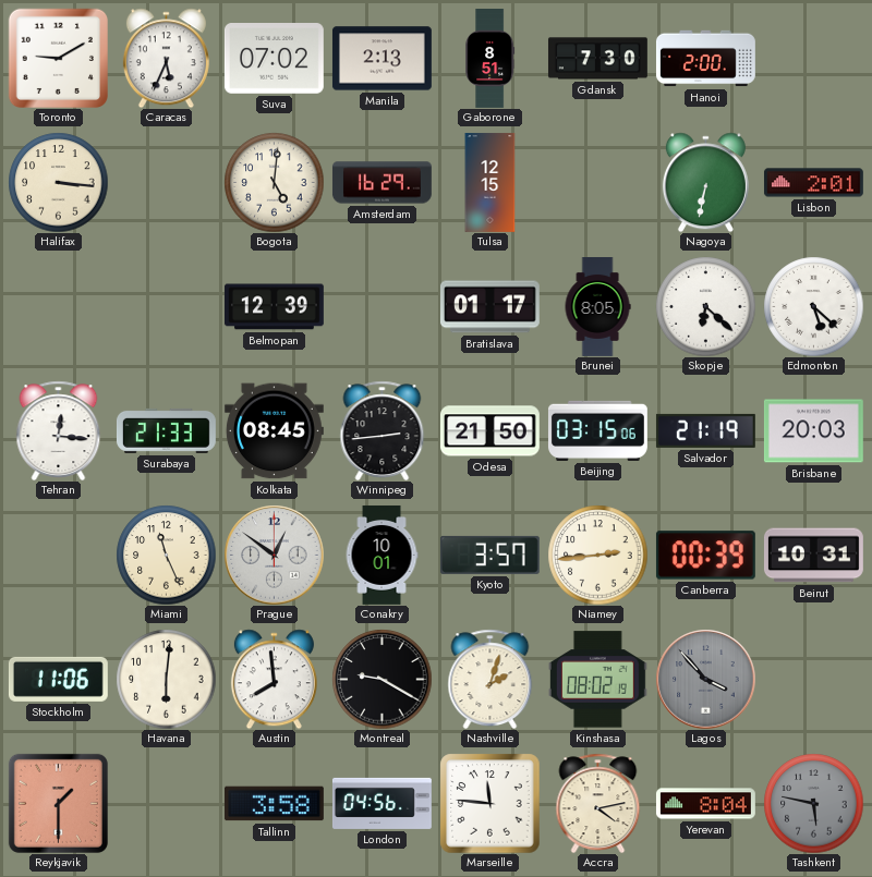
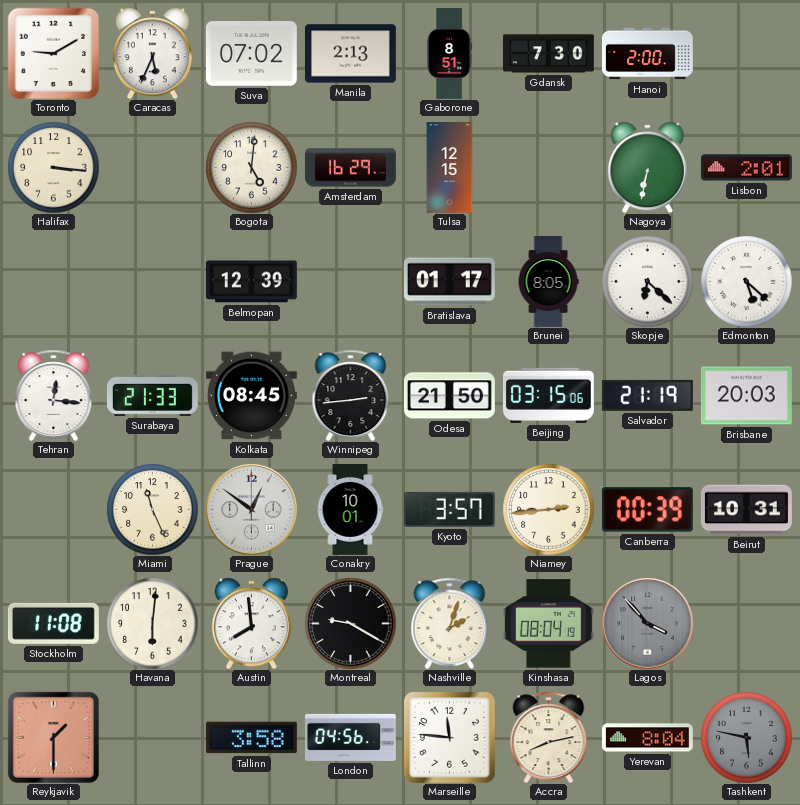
Stockholm: 11:06 -> 11:08 (53, 623)
Kinshasa: 08:02 -> 08:04 (548, 624)
Accra: 4:13 -> 8:13 (549, 737)
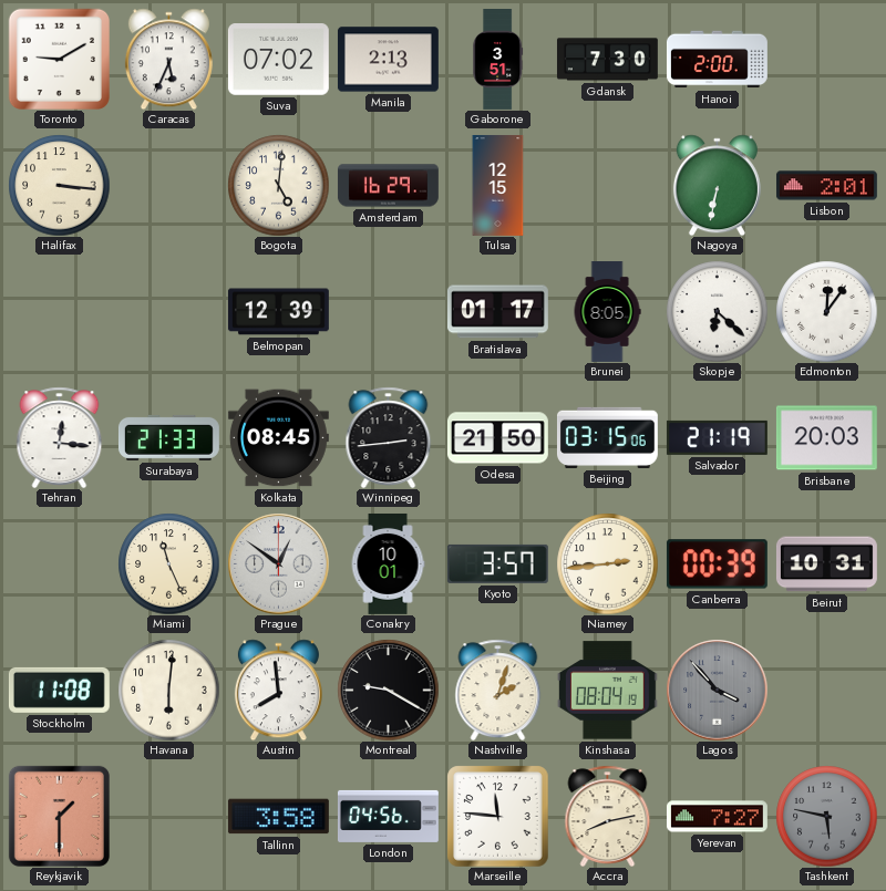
Gaborone: 8:51 -> 3:51 (498, 60)
Edmonton: 5:22 -> 12:06 (826, 311)
Yerevan: 8:04 -> 7:27 (717, 817)
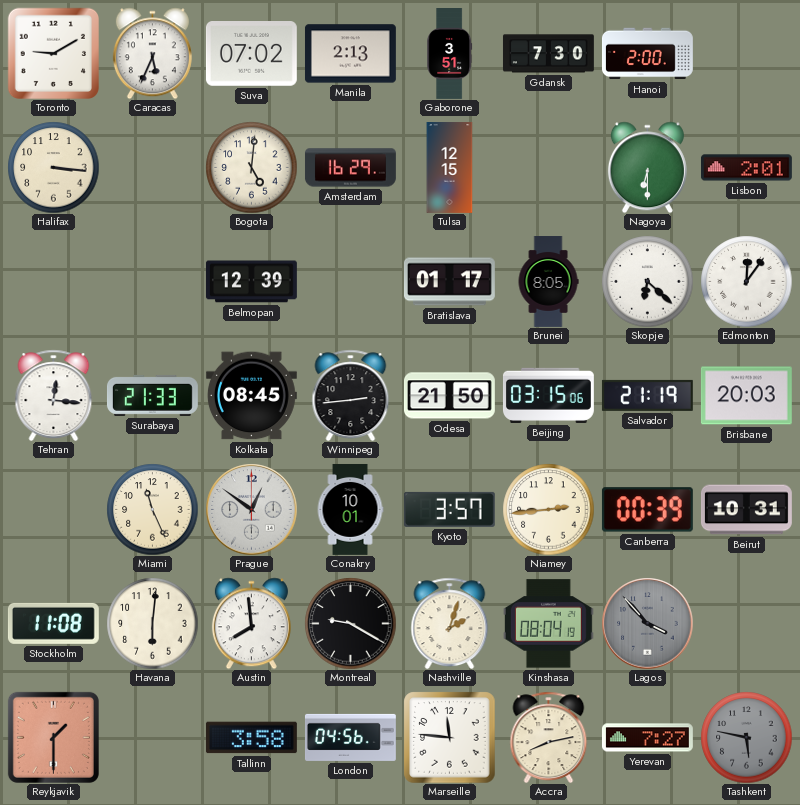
Nagoya: 6:32 -> 6:30 (647, 167)
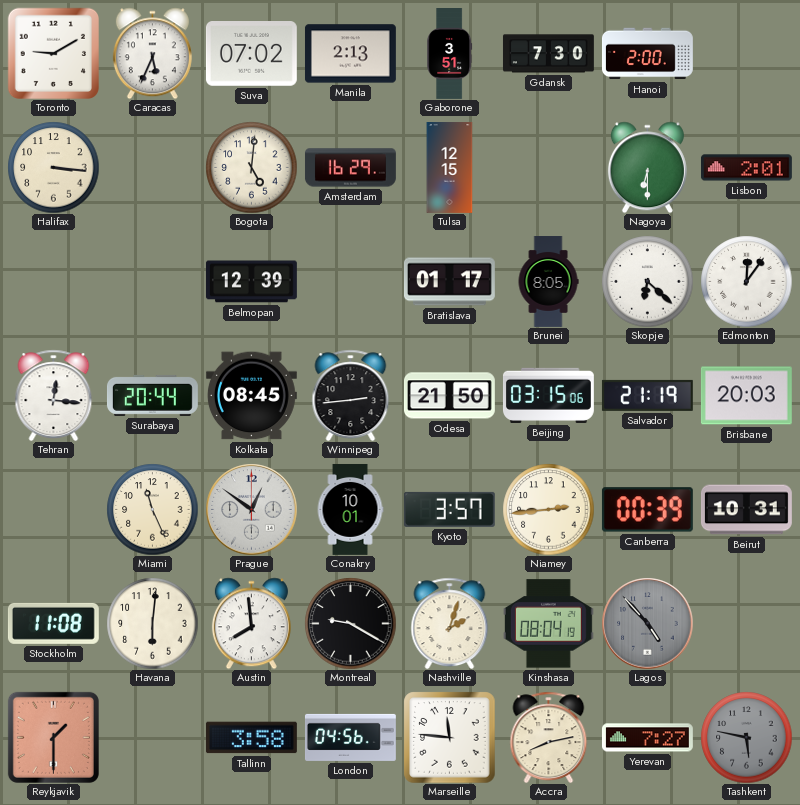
Surabaya: 21:33 -> 20:44 (152, 395)
Lagos: 3:53 -> 4:53 (647, 623)
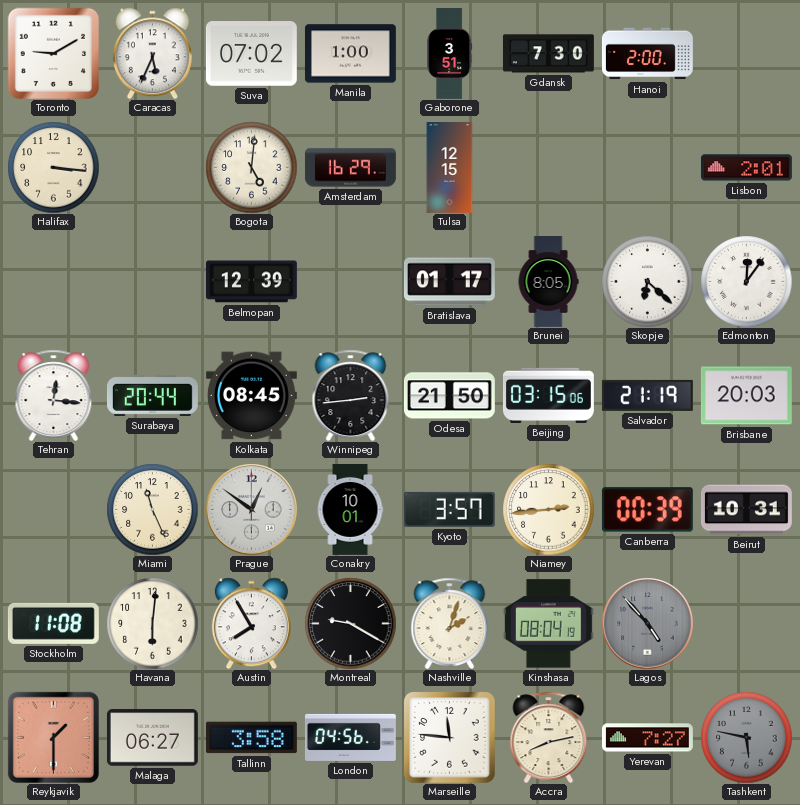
Manila: 2:13 -> 1:00 (350, 54)
Nagoya: 6:30 -> none (647, 167)
Austin: 7:59 -> 7:55 (251, 623)
Malaga: none -> 06:27 (152, 738)
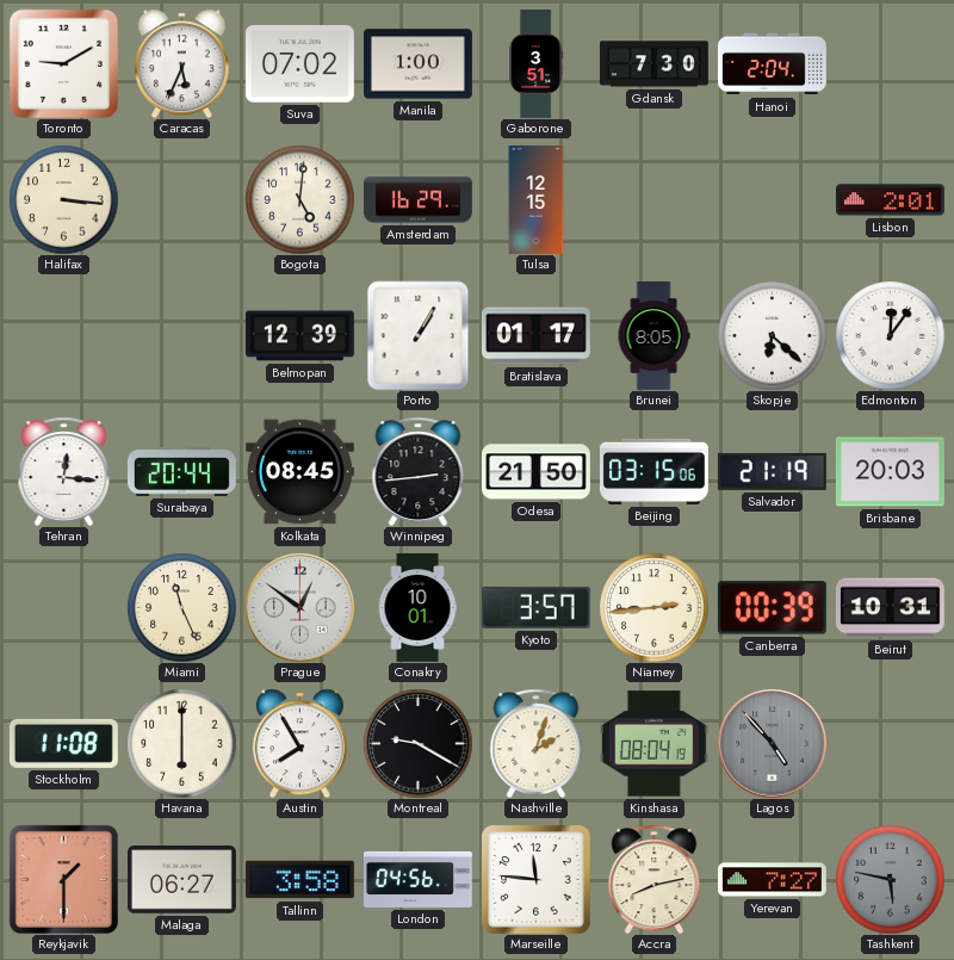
Hanoi: 2:00 -> 2:04 (772, 64)
Porto: none -> 1:05 (419, 335)
Havana: 6:01 -> 6:00 (181, 743)
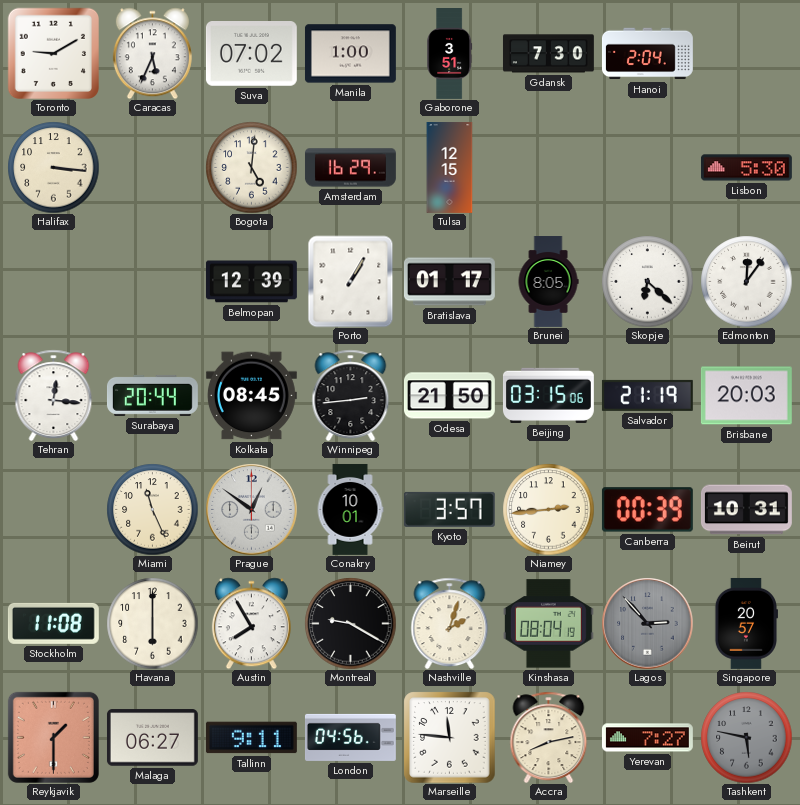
Lisbon: 2:01 -> 5:30 (746, 168)
Lagos: 4:53 -> 2:53 (647, 623)
Singapore: none -> 20:57 (745, 623)
Tallinn: 3:58 -> 9:11 (251, 738)
